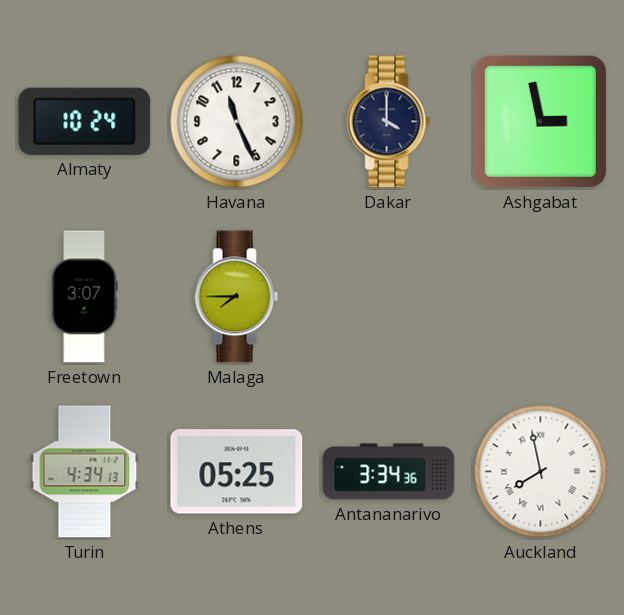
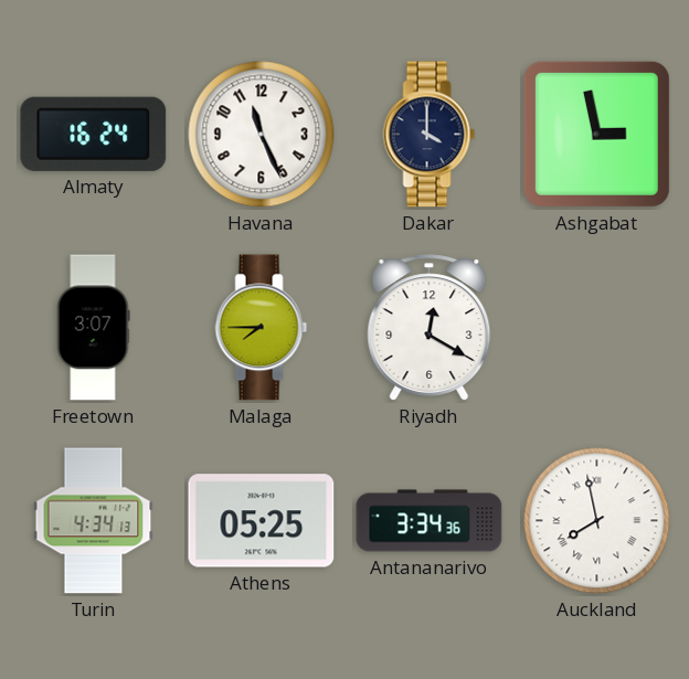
Almaty: 10:24 -> 16:24 (94, 134)
Riyadh: none -> 12:20 (430, 328)
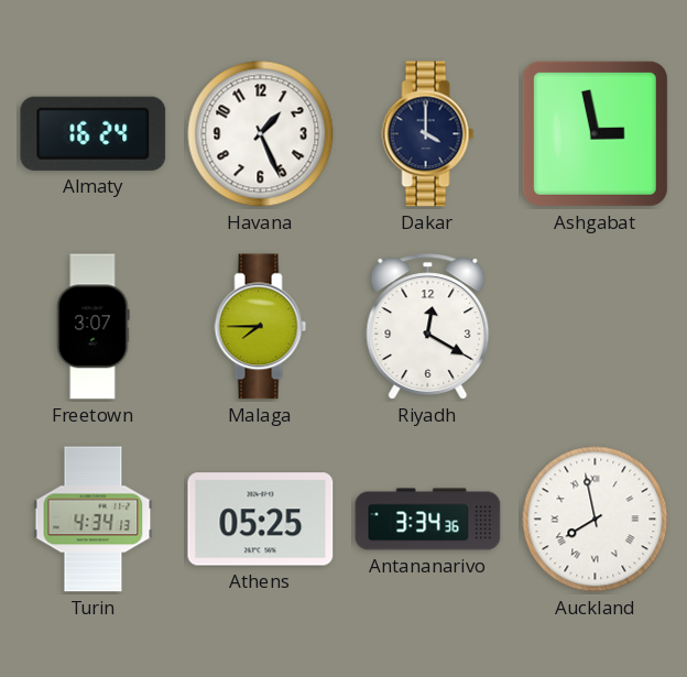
Havana: 11:26 -> 1:26 (261, 134)
